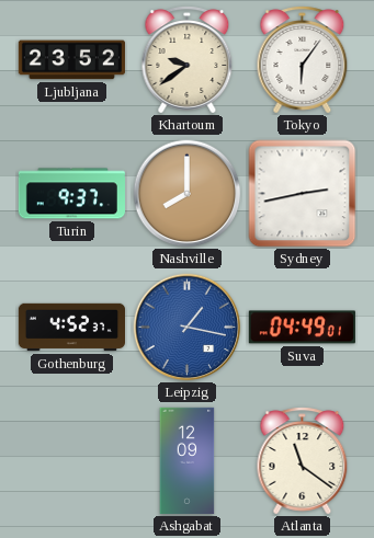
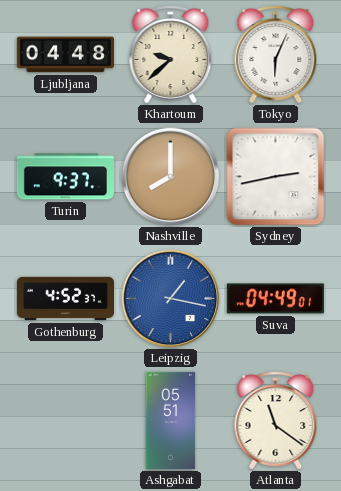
Ljubljana: 23:52 -> 04:48 (65, 55)
Khartoum: 9:39 -> 9:38 (171, 55)
Tokyo: 6:06 -> 6:04 (276, 55)
Ashgabat: 12:09 -> 05:51 (171, 420)
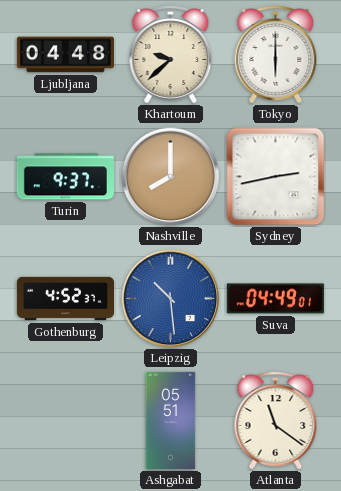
Tokyo: 6:04 -> 6:00 (276, 55)
Leipzig: 1:17 -> 10:29 (171, 299)
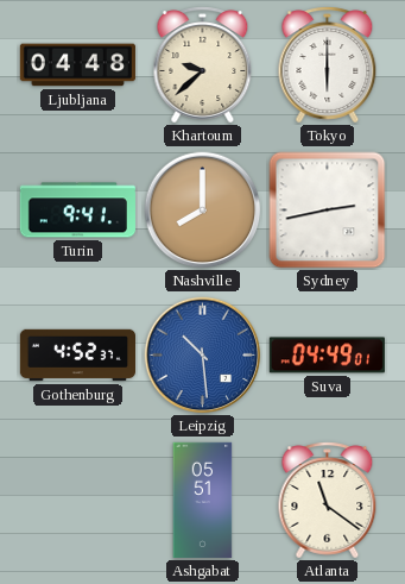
Turin: 9:37 -> 9:41 (77, 211)
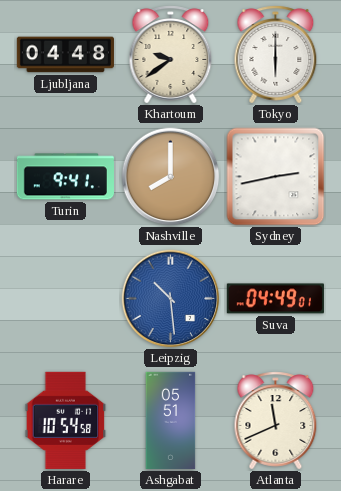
Khartoum: 9:38 -> 9:39 (171, 55)
Gothenburg: 4:52 -> none (77, 356)
Harare: none -> 10:54 (66, 420)
Atlanta: 11:21 -> 11:41 (276, 421)
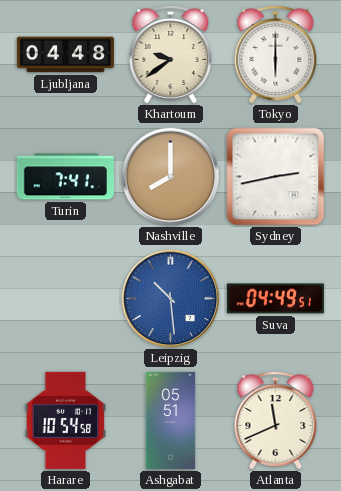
Turin: 9:41 -> 7:41 (65, 177)
Suva: 04:49:01 -> 04:49:51 (275, 299)
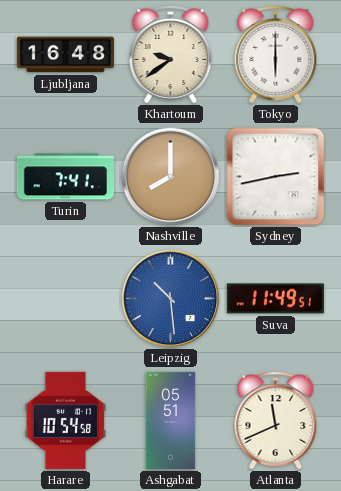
Ljubljana: 04:48 -> 16:48 (65, 55)
Suva: 04:49 -> 11:49 (275, 299)
